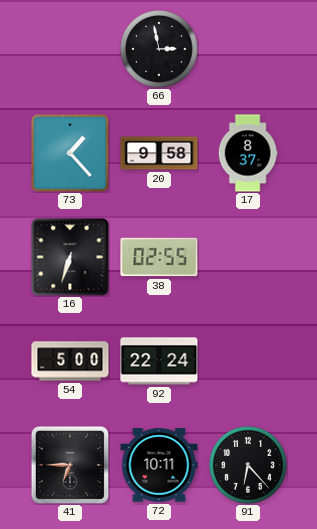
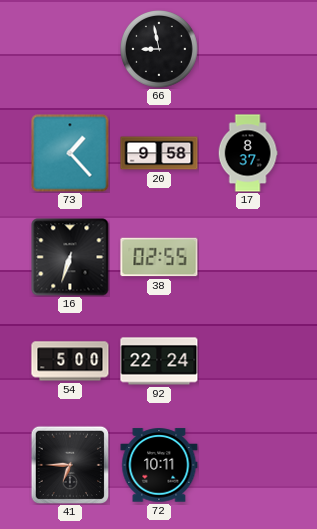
66: 2:58 -> 8:58 (160, 50)
91: 6:23 -> none (249, 466)
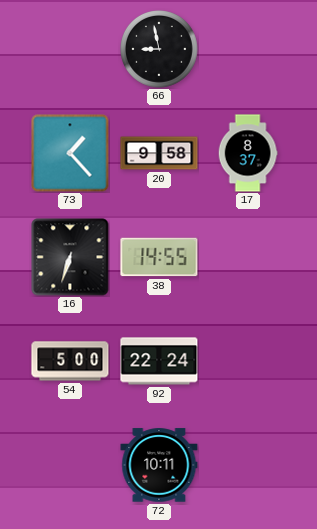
38: 02:55 -> 14:55 (159, 257)
41: 6:45 -> none (70, 465)
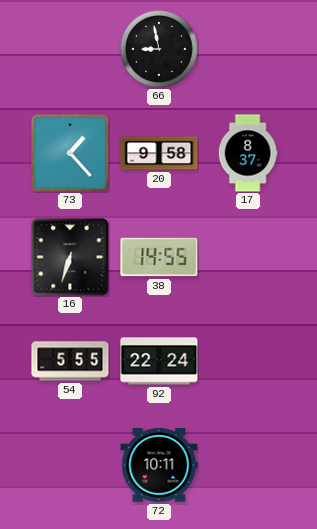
54: 5:00 -> 5:55 (70, 361)
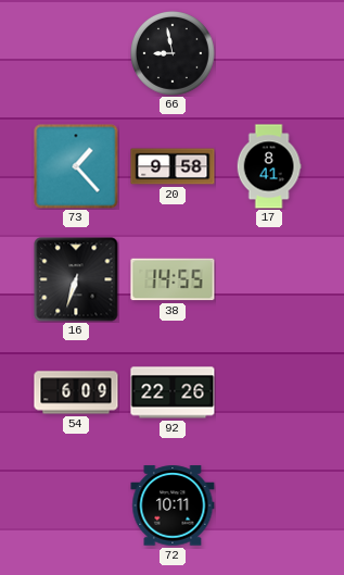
17: 8:37 -> 8:41 (269, 166)
54: 5:55 -> 6:09 (76, 392)
92: 22:24 -> 22:26 (173, 392)
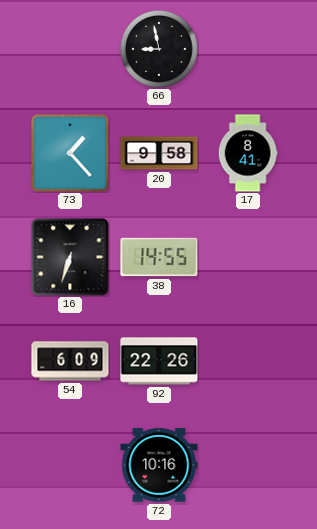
72: 10:11 -> 10:16 (159, 465)
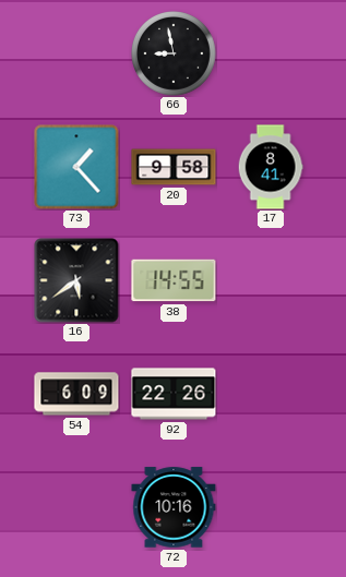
16: 6:33 -> 5:39 (76, 280)
